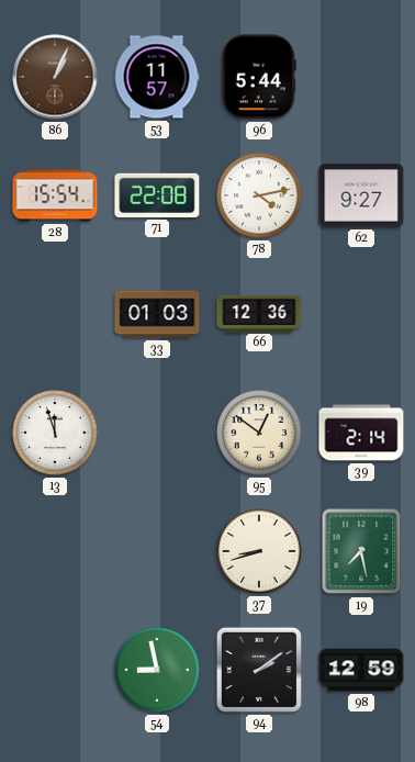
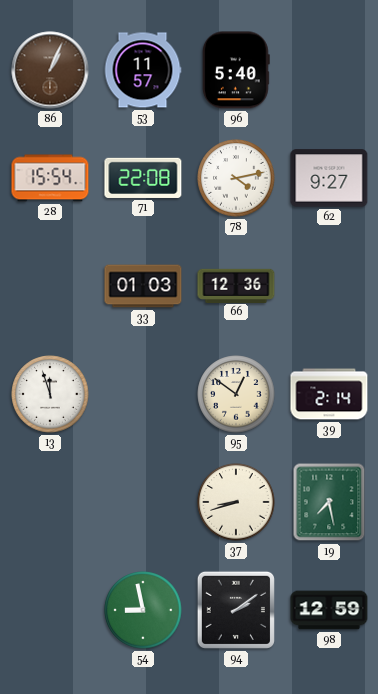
96: 5:44 -> 5:40 (236, 70)
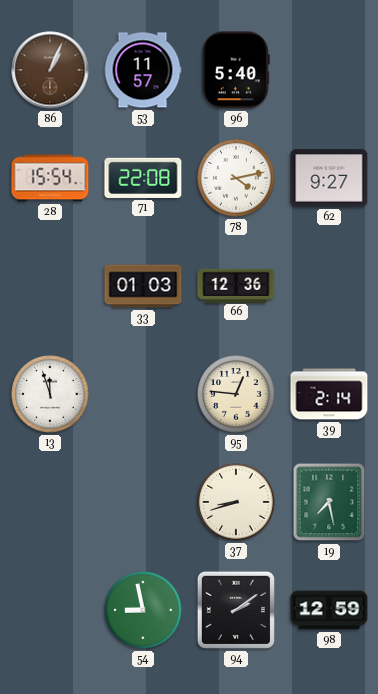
95: 12:51 -> 12:46 (236, 394)
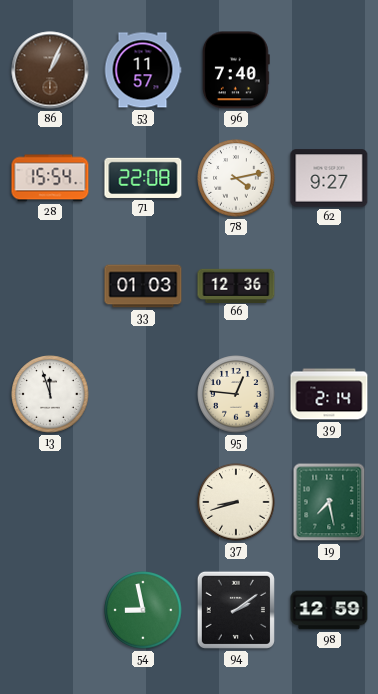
96: 5:40 -> 7:40 (236, 70)
